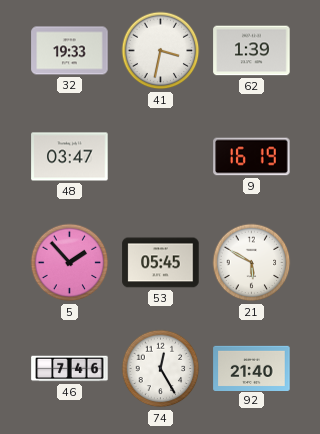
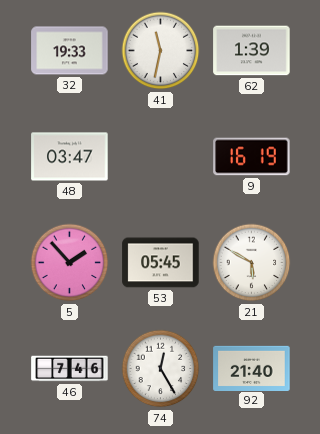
41: 3:32 -> 11:32 (161, 51)
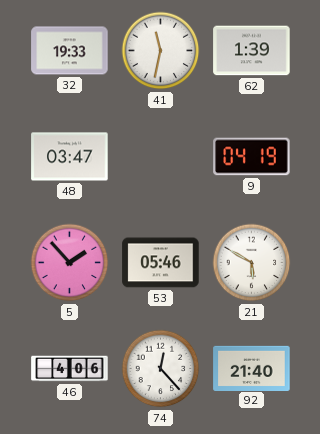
9: 16:19 -> 04:19 (252, 157)
53: 05:45 -> 05:46 (161, 263)
46: 7:46 -> 4:06 (70, 369)
74: 12:25 -> 12:23 (161, 369)
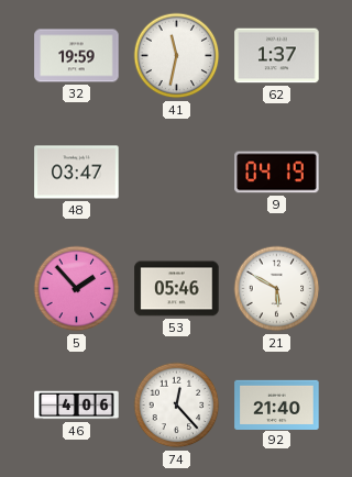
32: 19:33 -> 19:59 (77, 56)
62: 1:39 -> 1:37 (277, 56)
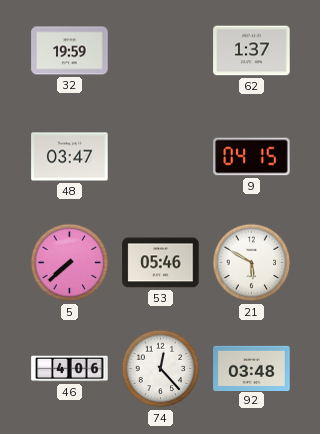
41: 11:32 -> none (177, 56)
9: 04:19 -> 04:15 (252, 157)
5: 1:53 -> 7:38 (70, 263)
92: 21:40 -> 03:48 (252, 368)
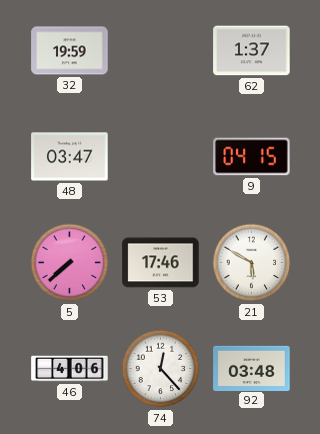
53: 05:46 -> 17:46 (161, 263)
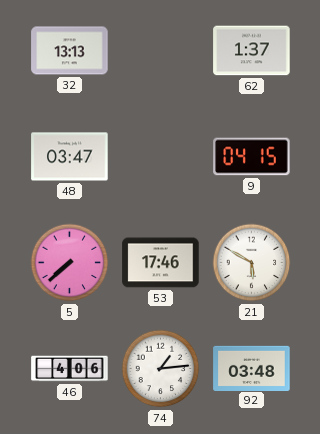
32: 19:59 -> 13:13 (70, 51)
74: 12:23 -> 1:14 (161, 369)
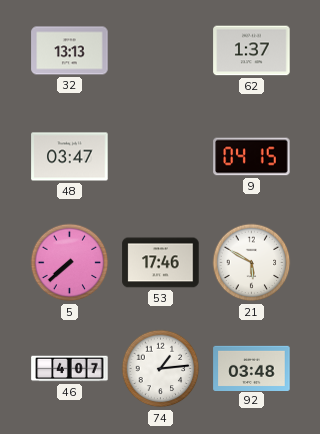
46: 4:06 -> 4:07 (70, 369)
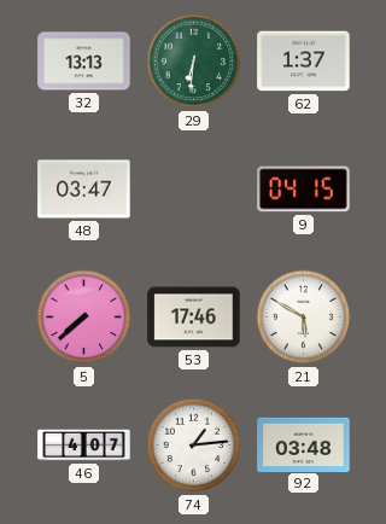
29: none -> 6:31 (194, 62)
